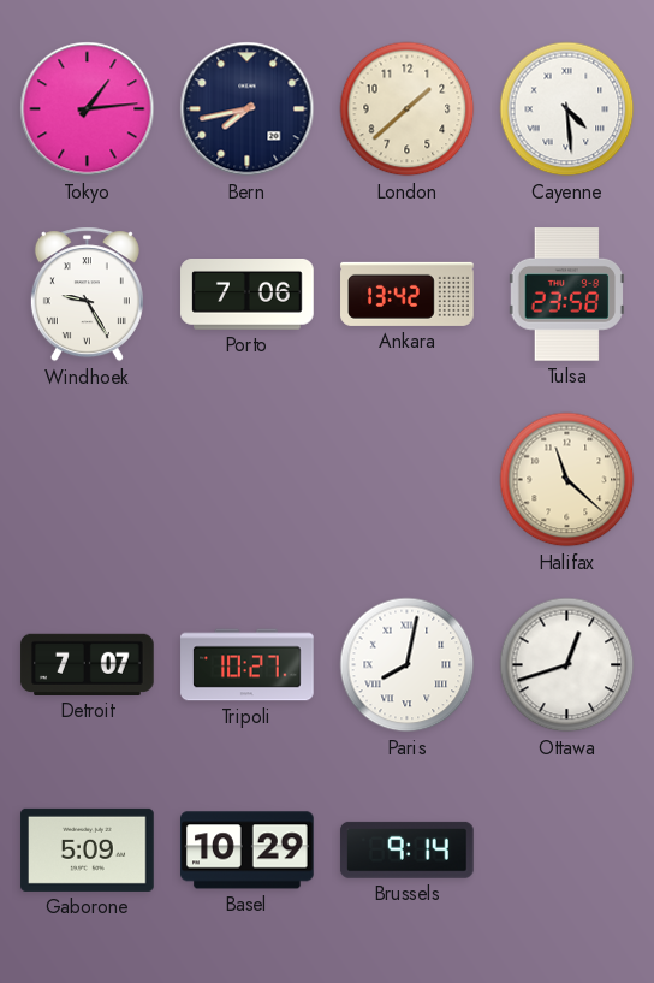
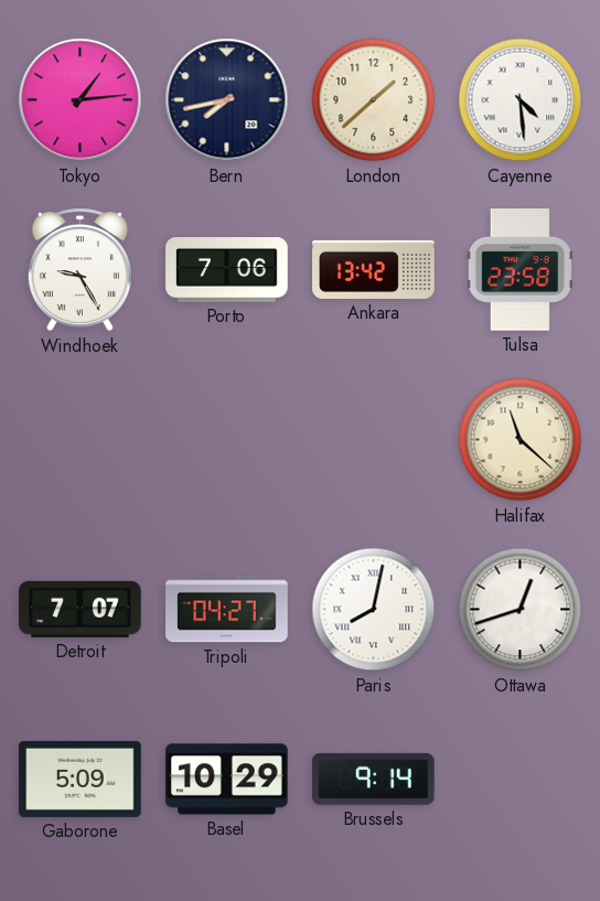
Tripoli: 10:27 -> 04:27 (227, 610)
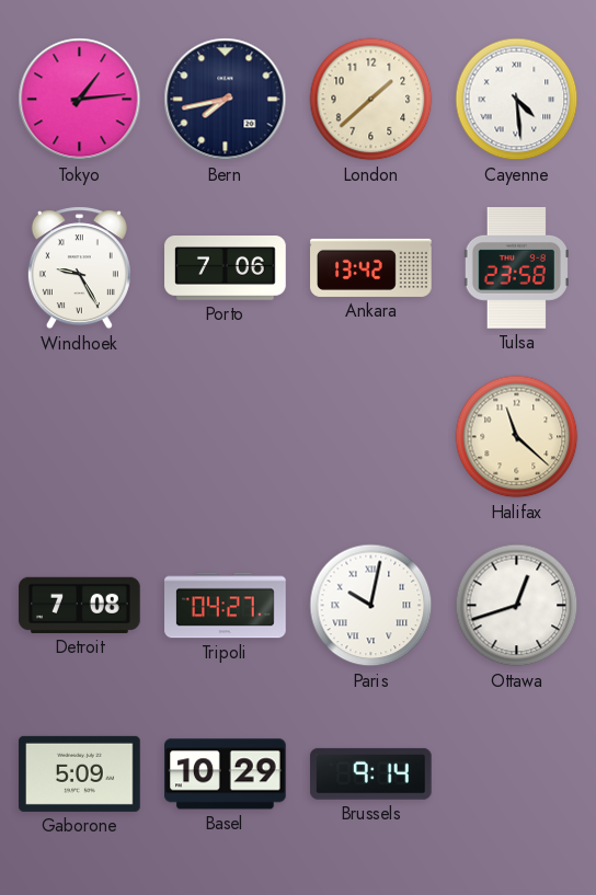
Detroit: 7:07 -> 7:08 (80, 605)
Paris: 8:02 -> 10:02 (371, 606)
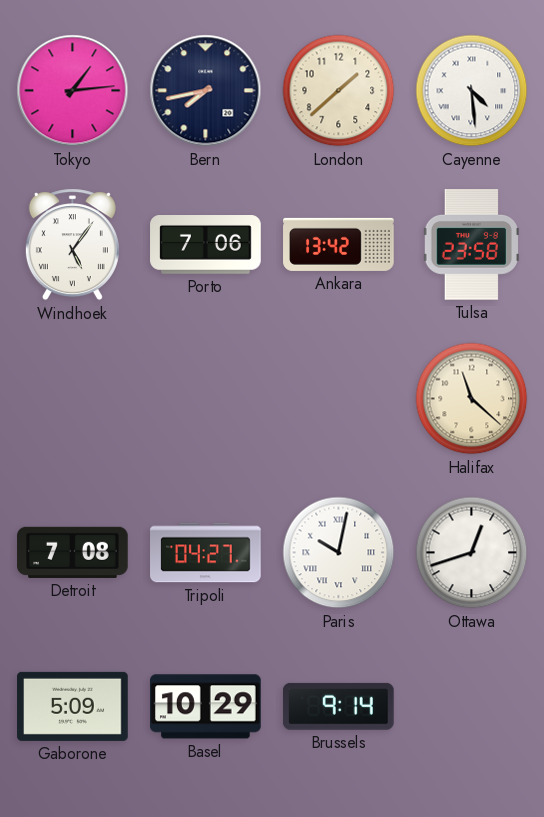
Windhoek: 9:25 -> 5:06 (72, 245)
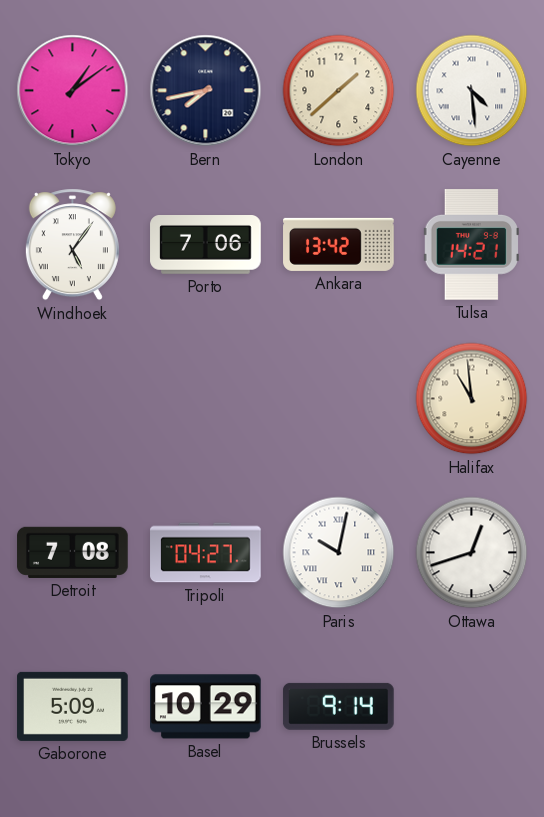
Tokyo: 1:14 -> 1:09 (73, 91)
Tulsa: 23:58 -> 14:21 (471, 245)
Halifax: 11:22 -> 10:59 (472, 399)
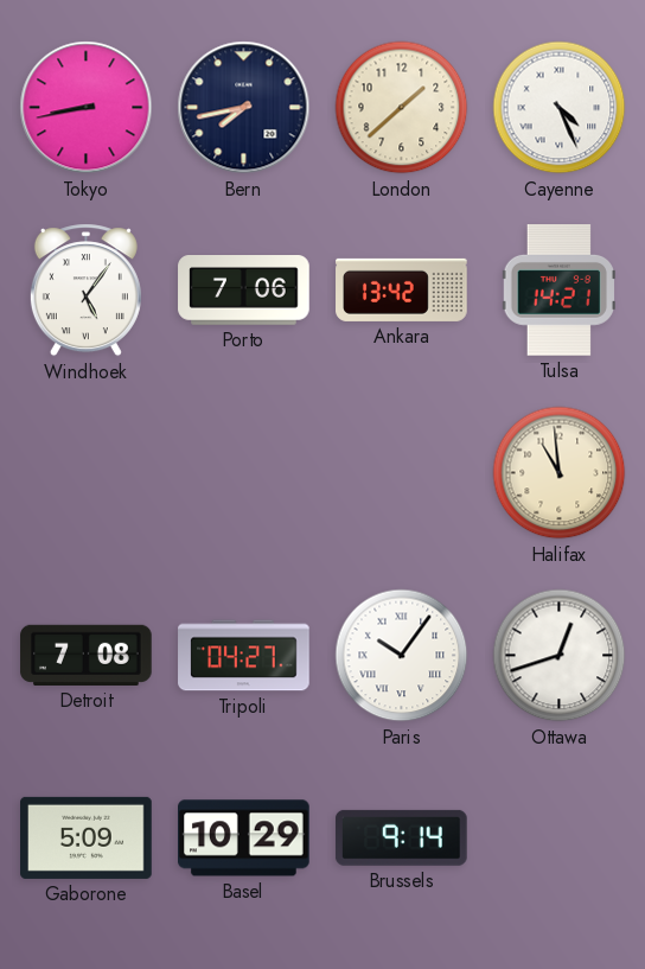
Tokyo: 1:09 -> 8:43 (87, 108)
Cayenne: 4:29 -> 4:26 (560, 108)
Paris: 10:02 -> 10:06 (402, 656)
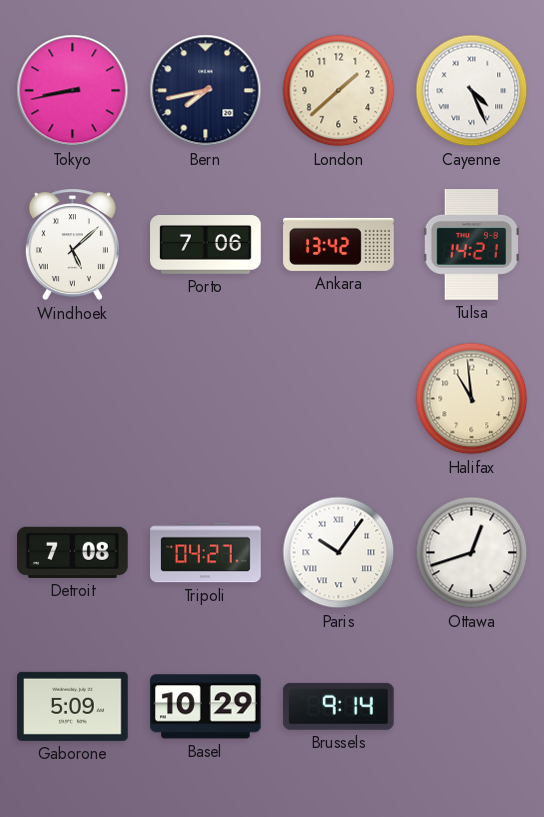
Windhoek: 5:06 -> 5:08 (72, 245)
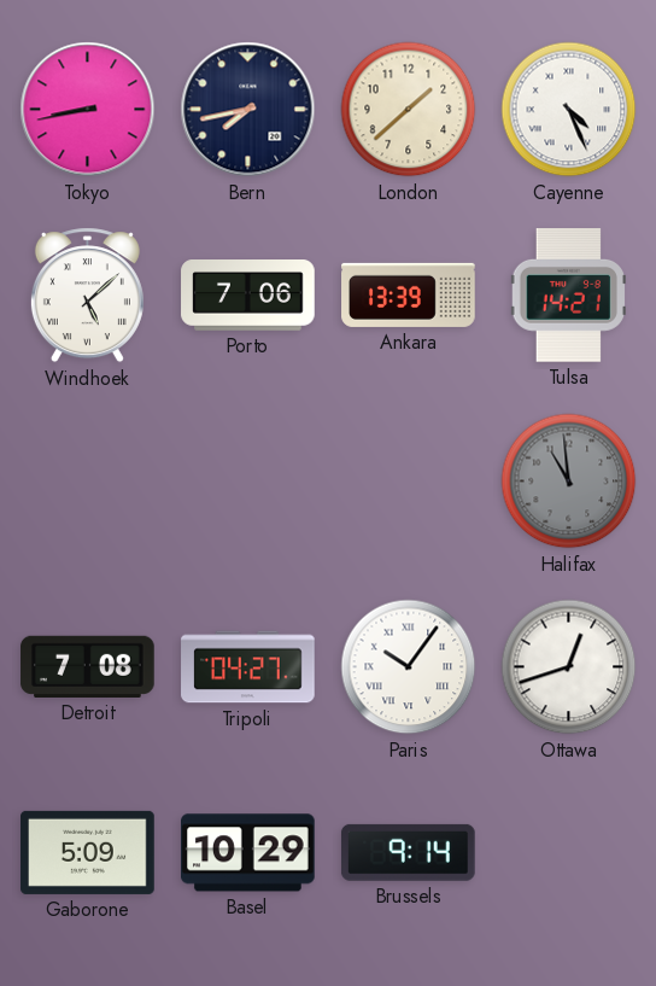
Ankara: 13:42 -> 13:39 (409, 294)
Halifax dial: cream -> grey (569, 482)
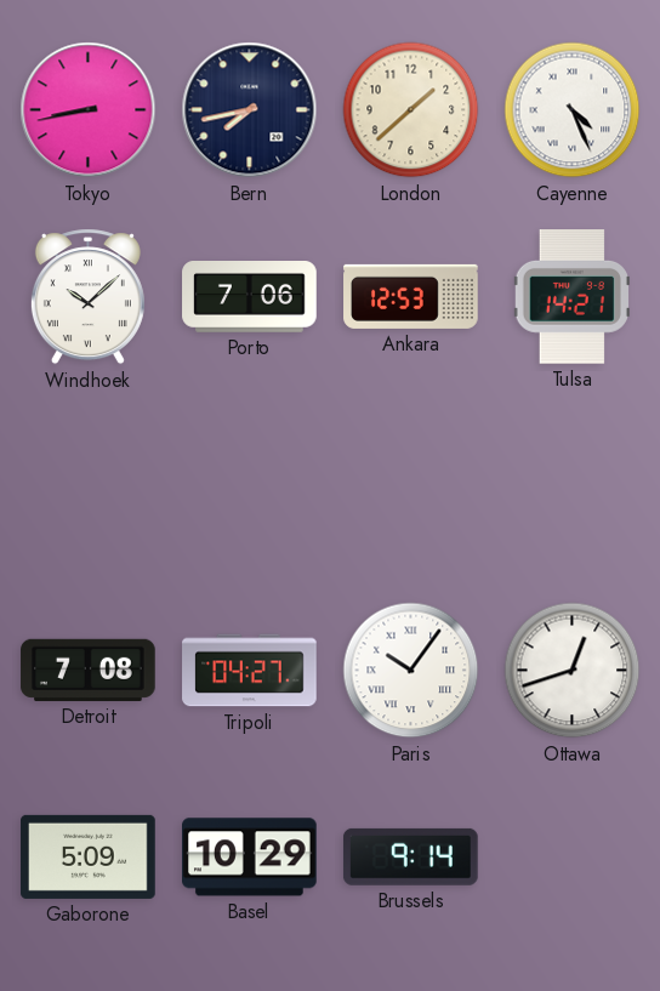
Windhoek: 5:08 -> 10:08 (87, 297)
Ankara: 13:39 -> 12:53 (411, 296)
Halifax: 10:59 -> none (569, 482)
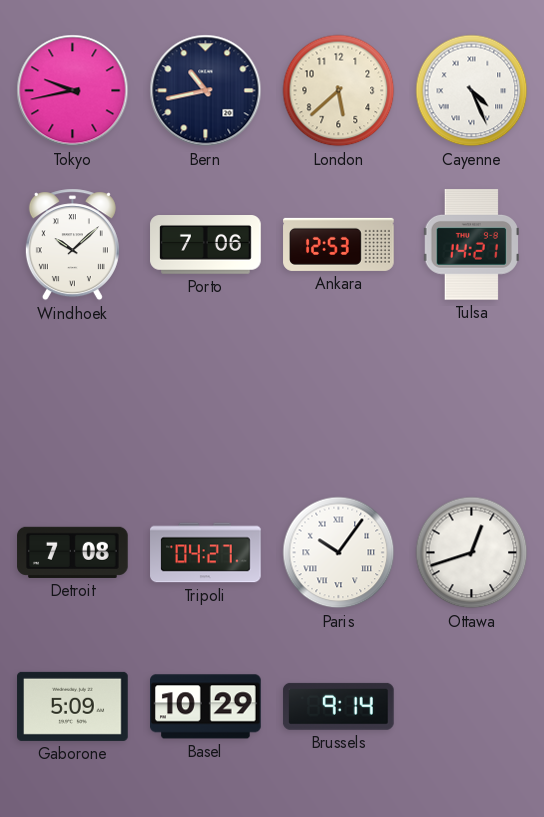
Tokyo: 8:43 -> 9:43 (73, 91)
Bern: 7:43 -> 10:43 (206, 91)
London: 1:38 -> 5:38 (339, 91)
